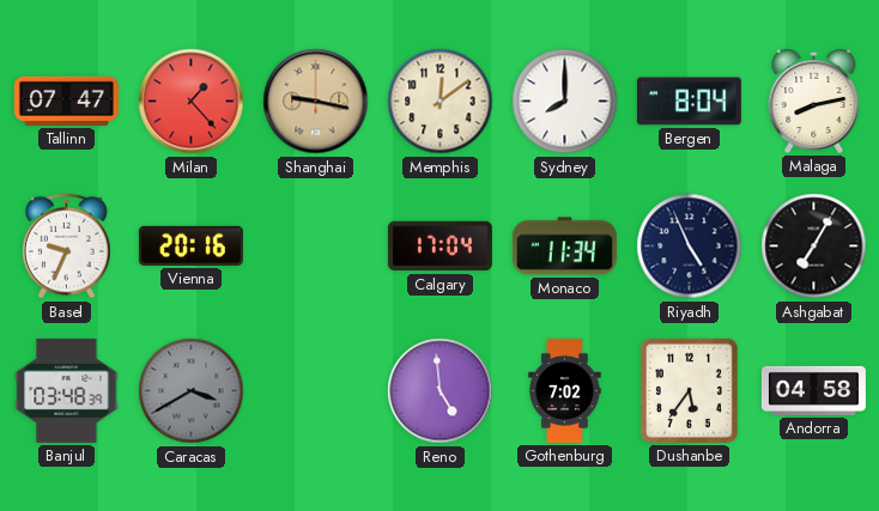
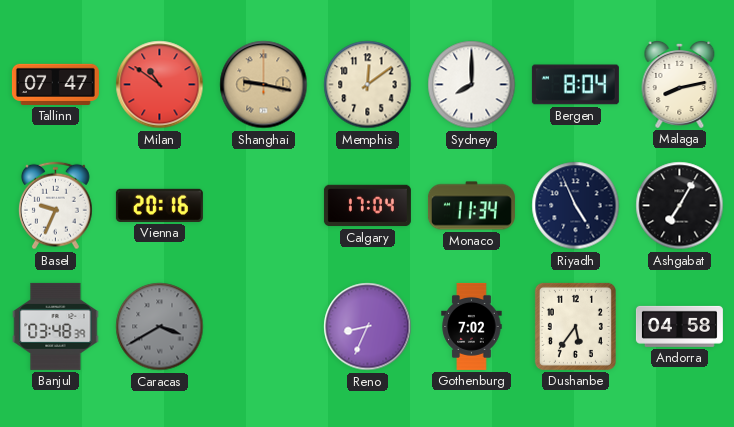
Milan: 1:23 -> 10:51 (160, 85)
Reno: 4:59 -> 8:34 (368, 327)
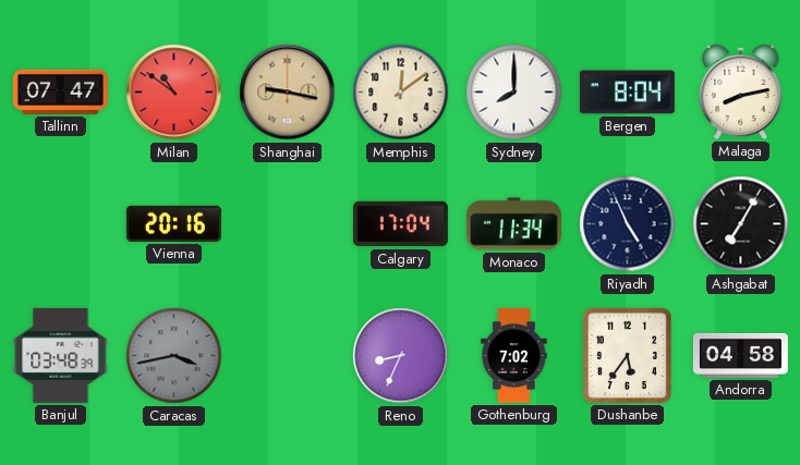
Basel: 9:34 -> none (55, 206)
Caracas: 3:40 -> 3:43 (174, 356)
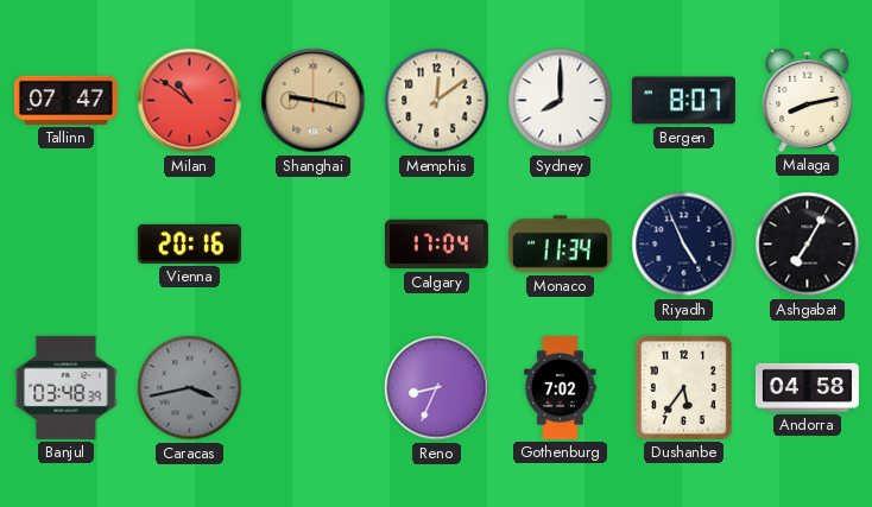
Bergen: 8:04 -> 8:07 (683, 101)
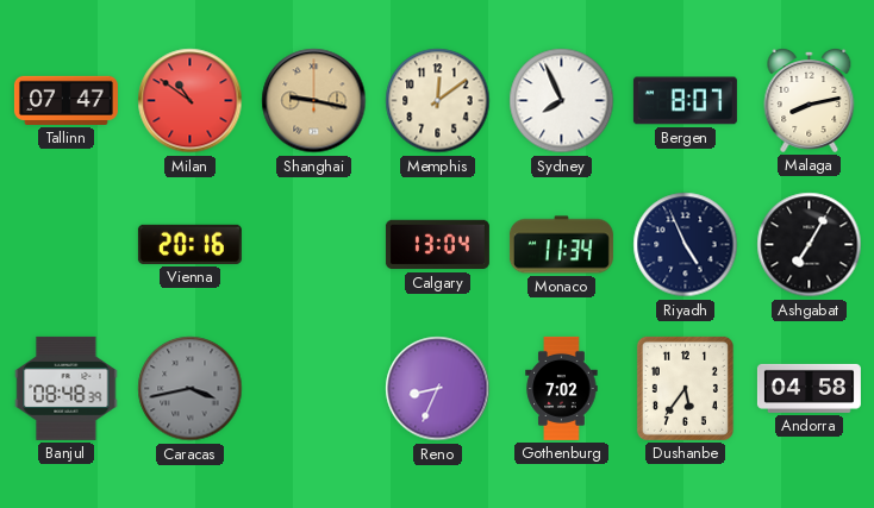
Sydney: 8:00 -> 7:56 (562, 101)
Calgary: 17:04 -> 13:04 (437, 245)
Banjul: 03:48 -> 08:48 (67, 388)
